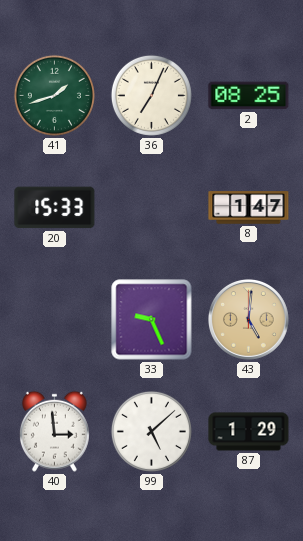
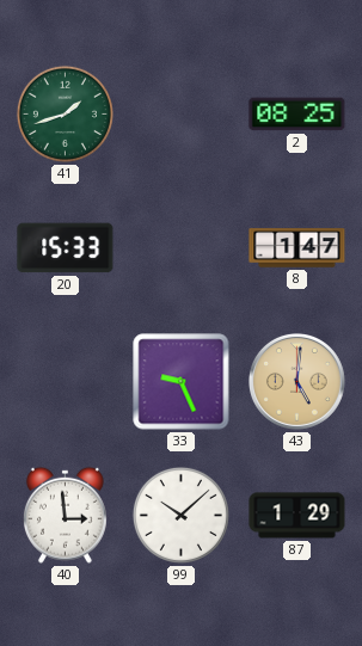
36: 7:04 -> none (151, 95)
99: 5:08 -> 10:08 (180, 515)
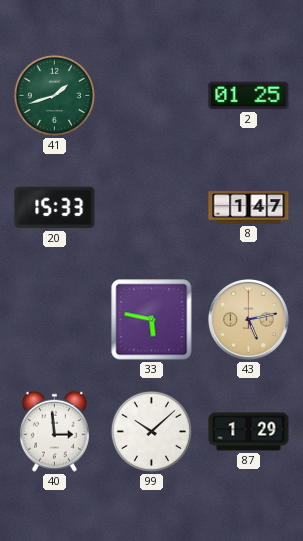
2: 08:25 -> 01:25 (249, 96)
33: 9:26 -> 5:47 (152, 320)
43: 5:01 -> 5:13 (249, 320)
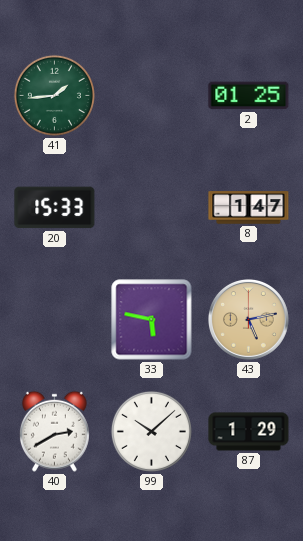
41: 1:42 -> 1:44 (54, 95)
40: 2:59 -> 2:40 (54, 431)
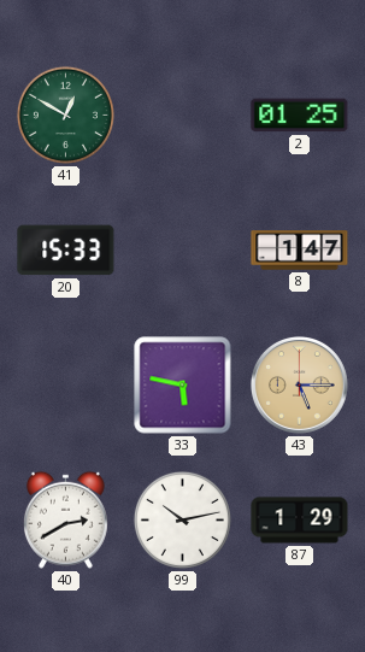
41: 1:44 -> 12:50 (65, 114)
43: 5:13 -> 5:15 (300, 386)
99: 10:08 -> 10:13 (182, 519)
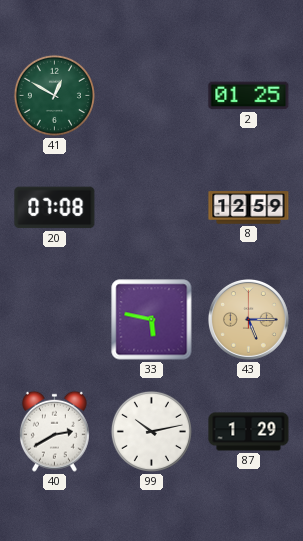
20: 15:33 -> 07:08 (55, 208)
8: 1:47 -> 12:59 (249, 208)
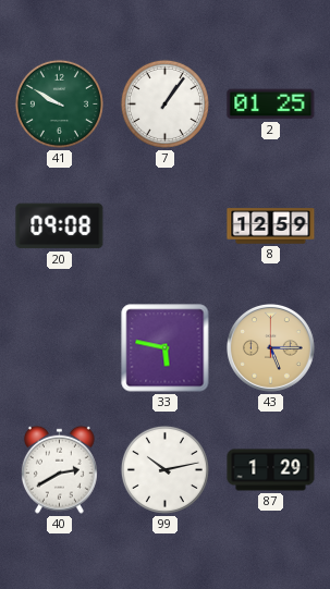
41: 12:50 -> 9:50 (59, 103)
7: none -> 1:06 (164, 103)
20: 07:08 -> 09:08 (60, 226)
